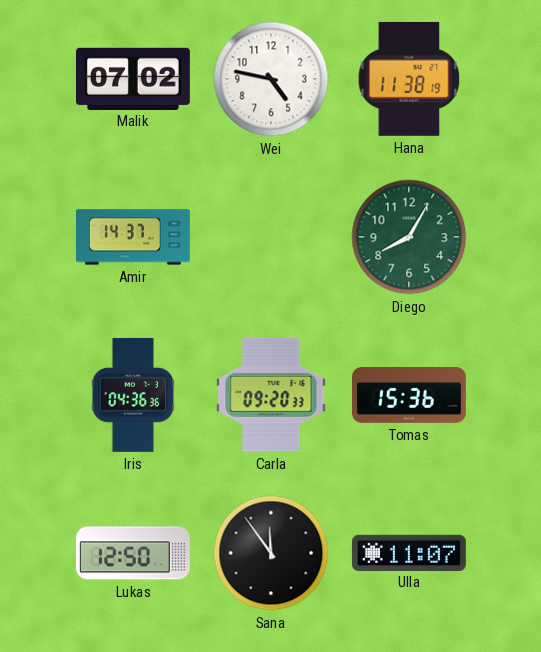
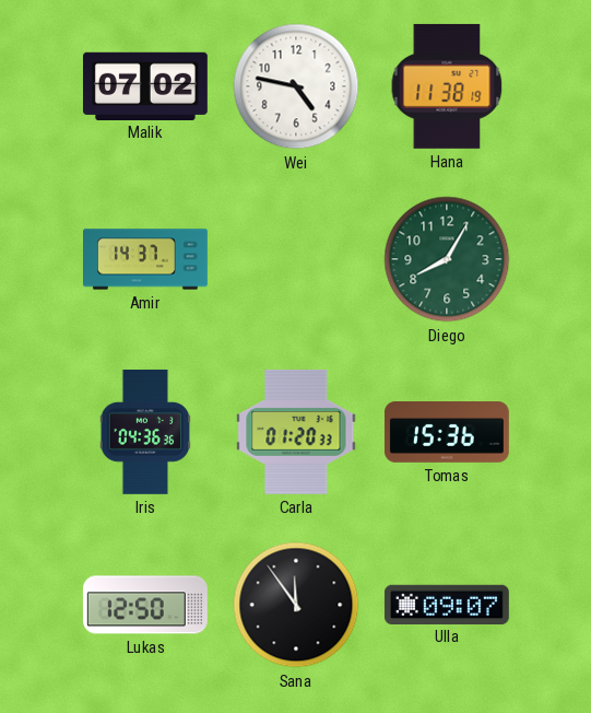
Carla: 09:20 -> 01:20 (296, 432)
Ulla: 11:07 -> 09:07 (447, 604)
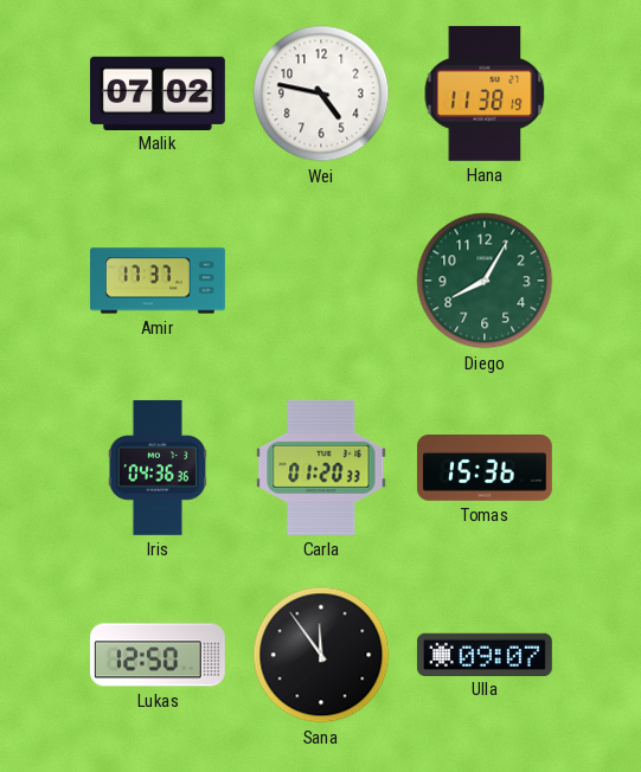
Amir: 14:37 -> 17:37 (159, 281)
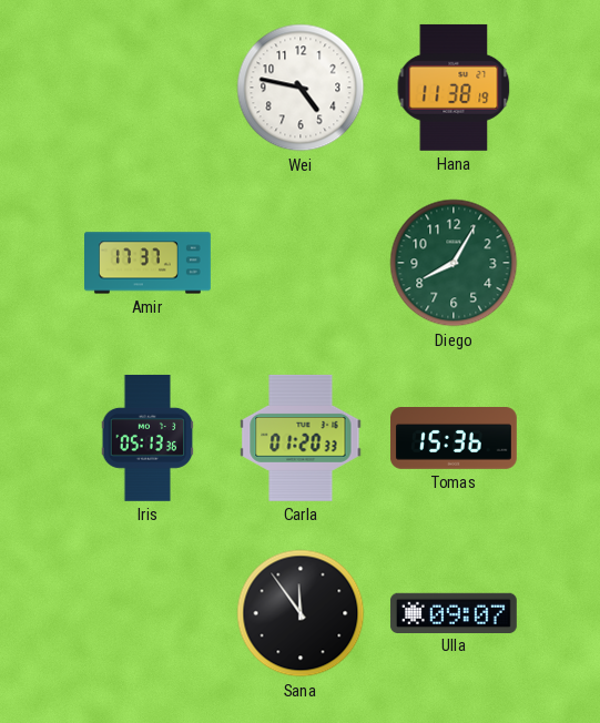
Malik: 07:02 -> none (158, 92)
Iris: 04:36 -> 05:13 (148, 438)
Lukas: 12:50 -> none (158, 655)
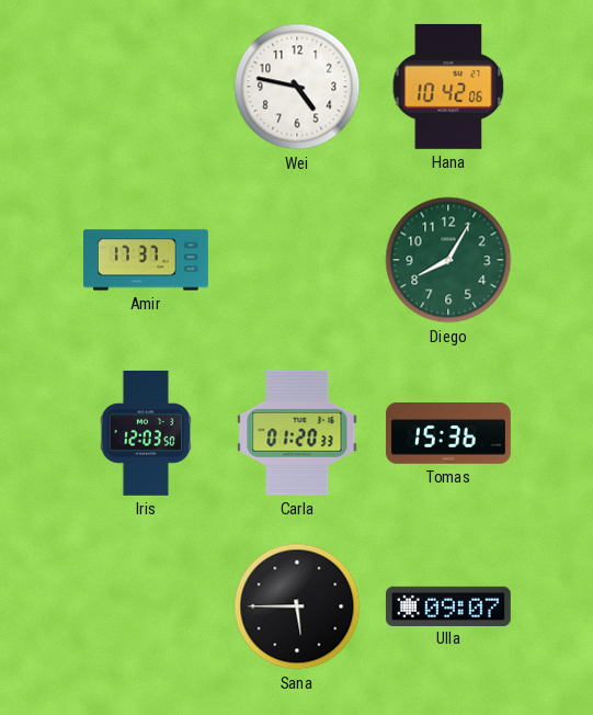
Hana: 11:38 -> 10:42 (448, 87)
Iris: 05:13 -> 12:03 (146, 433)
Sana: 11:54 -> 5:45 (297, 606)
